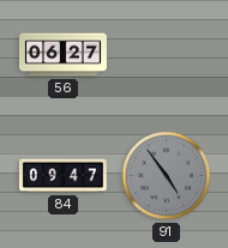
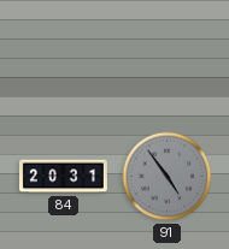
56: 06:27 -> none (64, 55)
84: 09:47 -> 20:31 (63, 177)
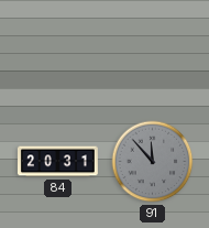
91: 4:54 -> 11:53 (153, 162)
